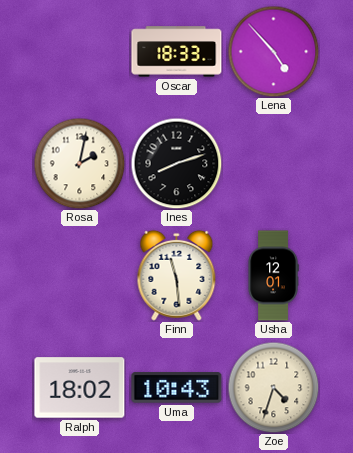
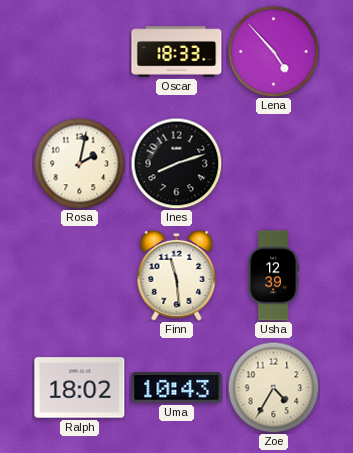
Usha: 12:01 -> 12:39 (273, 276)
Zoe: 4:33 -> 4:35 (273, 387)
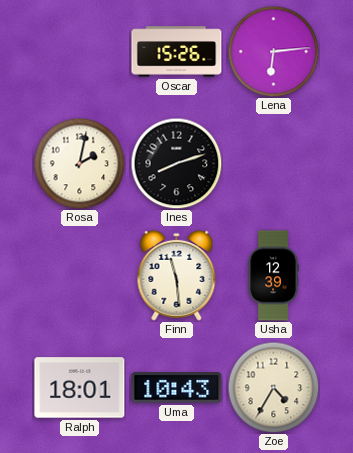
Oscar: 18:33 -> 15:26 (177, 52)
Lena: 4:53 -> 6:14 (273, 51)
Ralph: 18:02 -> 18:01 (80, 388)
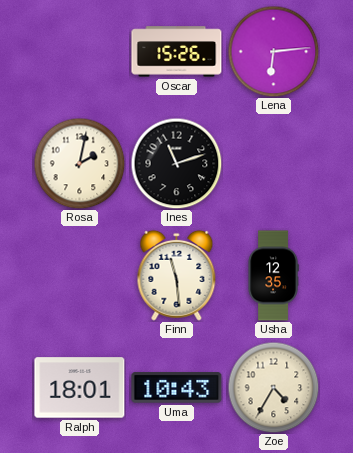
Ines: 8:12 -> 11:12 (176, 163)
Usha: 12:39 -> 12:35 (273, 276)
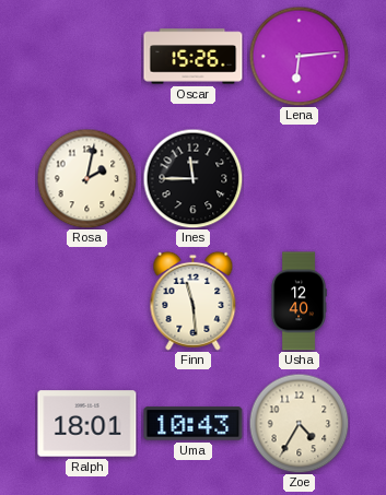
Ines: 11:12 -> 11:45 (192, 178)
Usha: 12:35 -> 12:40 (299, 302)
